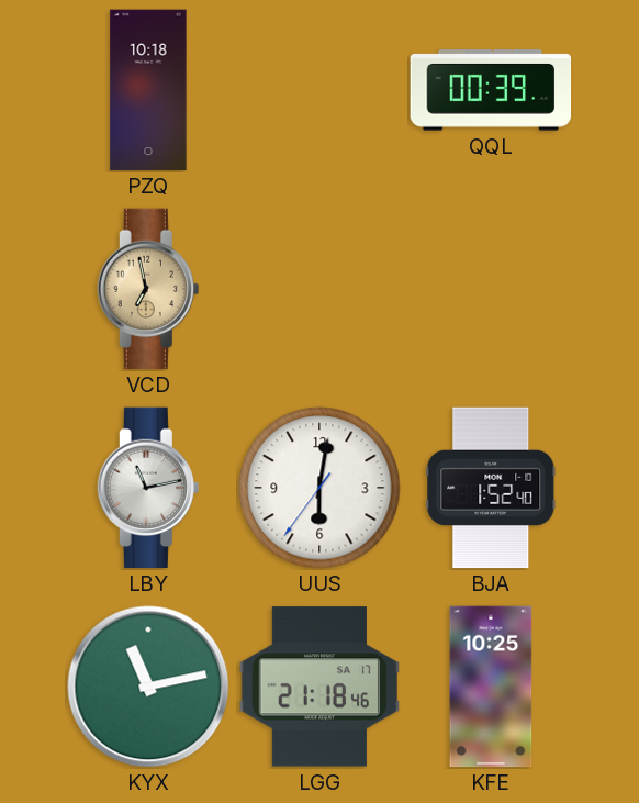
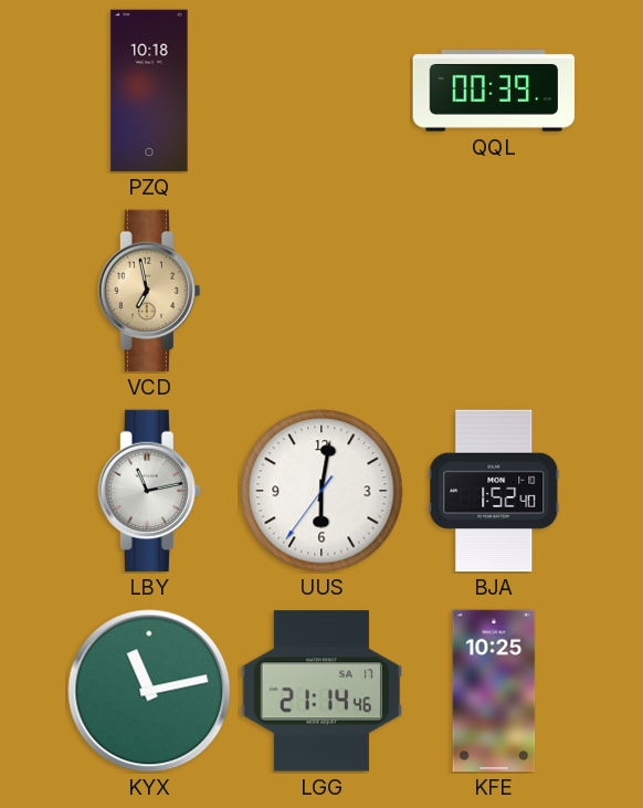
LGG: 21:18 -> 21:14 (321, 691)
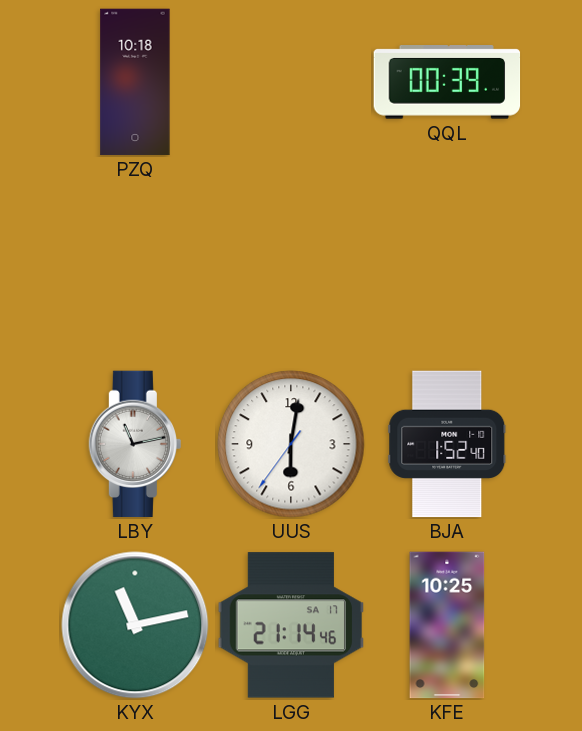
VCD: 6:58 -> none (149, 291)
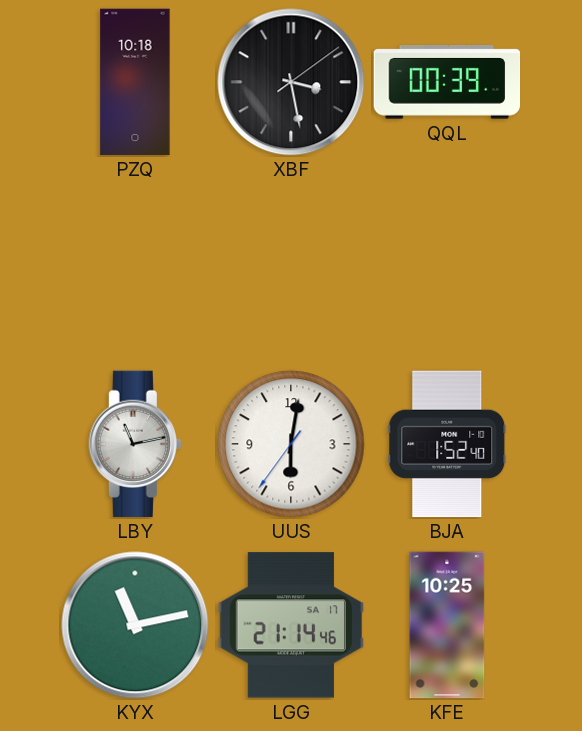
XBF: none -> 3:28 (291, 82)
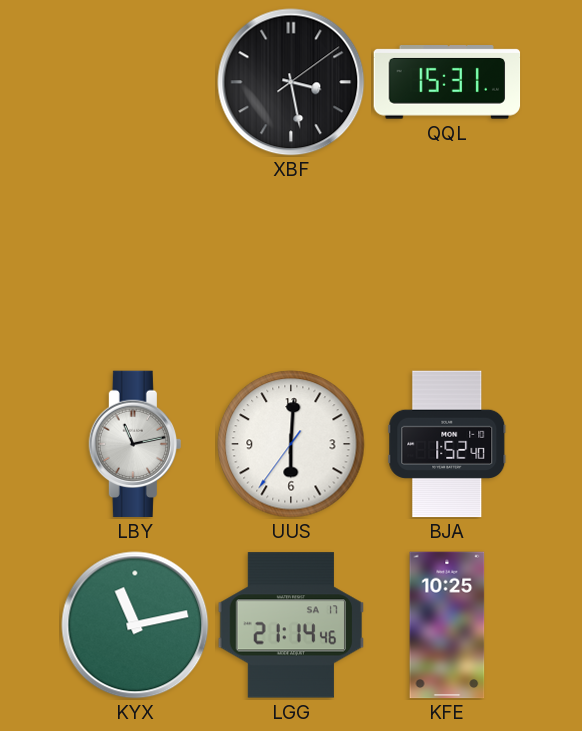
PZQ: 10:18 -> none (135, 82)
QQL: 00:39 -> 15:31 (447, 82)
UUS: 6:01 -> 6:00 (291, 444)
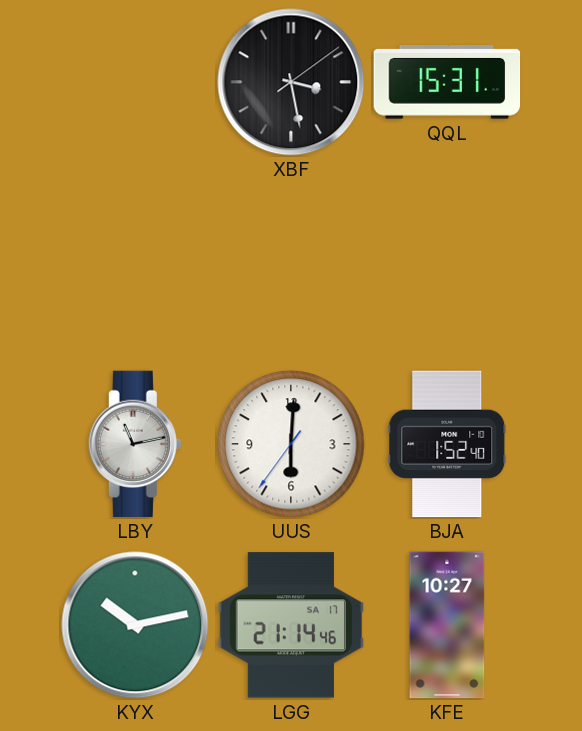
KYX: 11:13 -> 10:13 (135, 625)
KFE: 10:25 -> 10:27 (447, 625)
